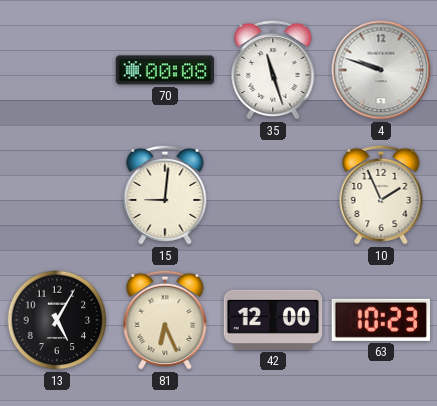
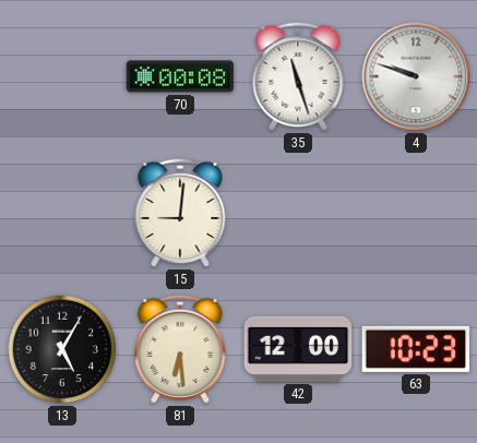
10: 1:56 -> none (381, 195)
81: 6:26 -> 6:29 (180, 349)
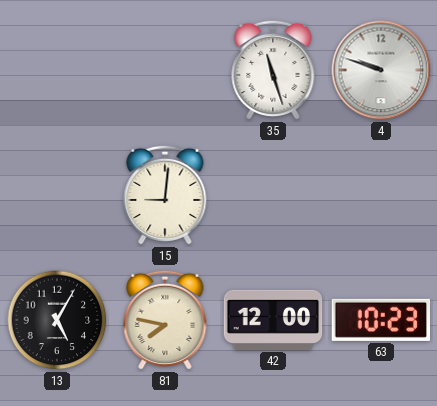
70: 00:08 -> none (180, 76)
81: 6:29 -> 7:47 (165, 320)
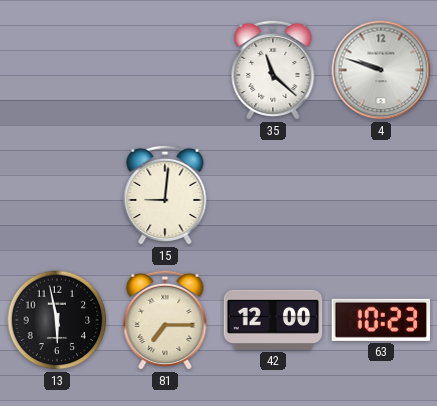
35: 11:27 -> 11:22 (273, 70)
13: 5:05 -> 5:58 (57, 320)
81: 7:47 -> 7:15 (165, 320)
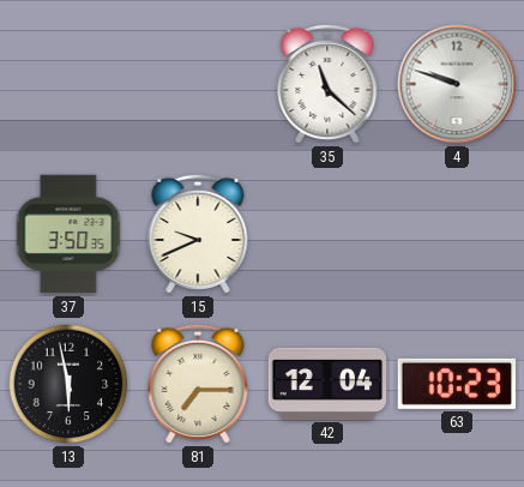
37: none -> 3:50 (68, 234)
15: 9:01 -> 9:41 (198, 234)
42: 12:00 -> 12:04 (327, 384)
